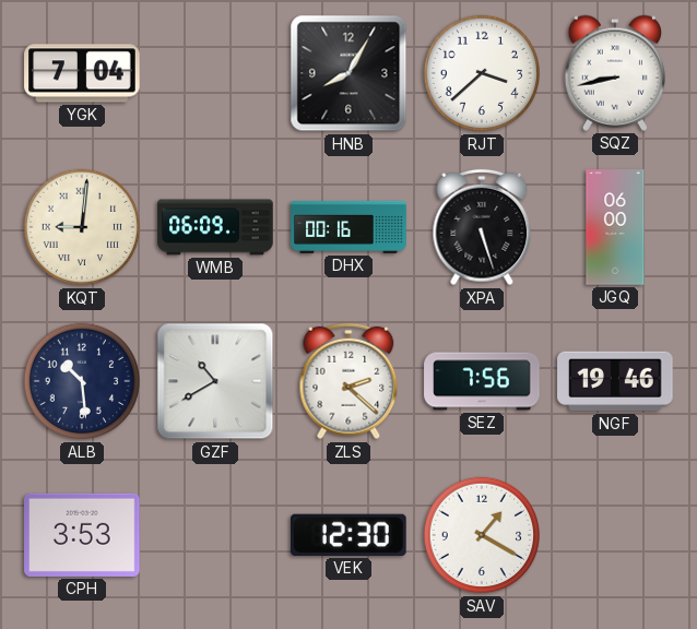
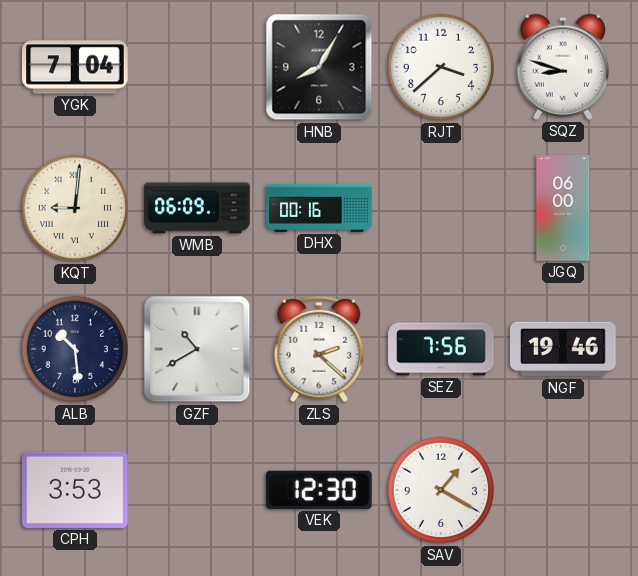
SQZ: 8:43 -> 8:48 (562, 67)
XPA: 5:27 -> none (482, 227)
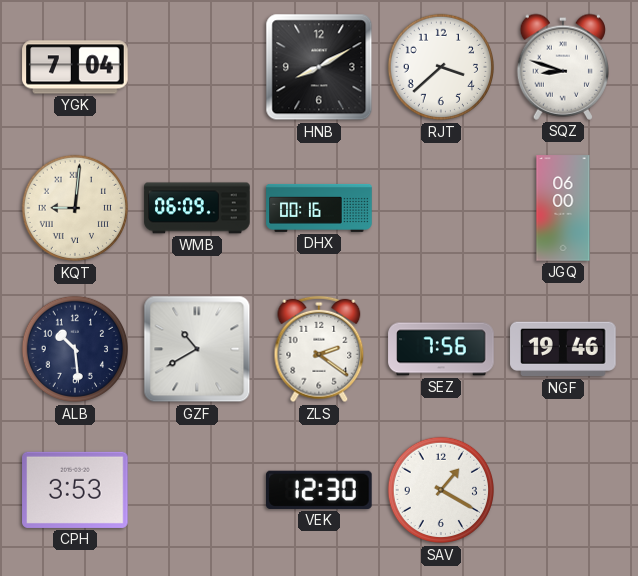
HNB: 8:05 -> 8:10 (319, 67)
ZLS: 2:22 -> 2:21 (319, 349)
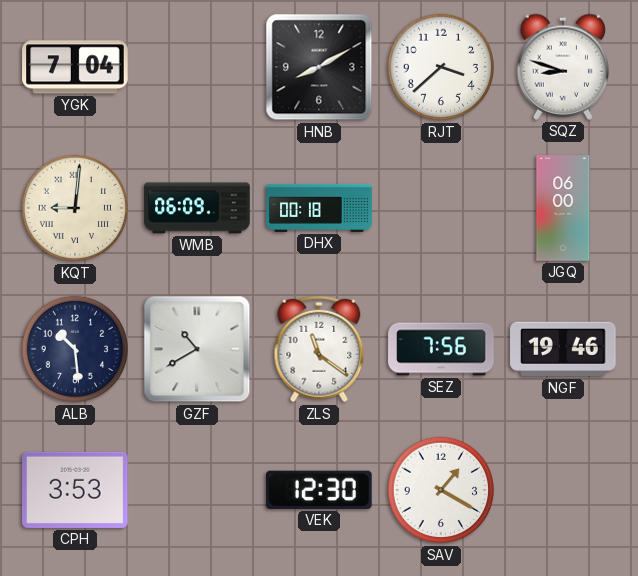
DHX: 00:16 -> 00:18 (319, 208)
ZLS: 2:21 -> 11:21 (319, 349)
